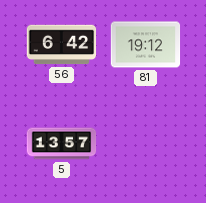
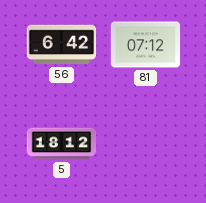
81: 19:12 -> 07:12 (146, 45)
5: 13:57 -> 18:12 (62, 144)
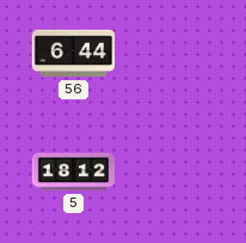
56: 6:42 -> 6:44 (74, 54)
81: 07:12 -> none (146, 45)
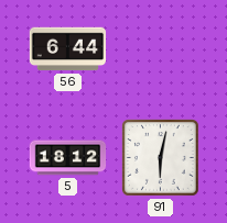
91: none -> 6:02 (161, 158)
